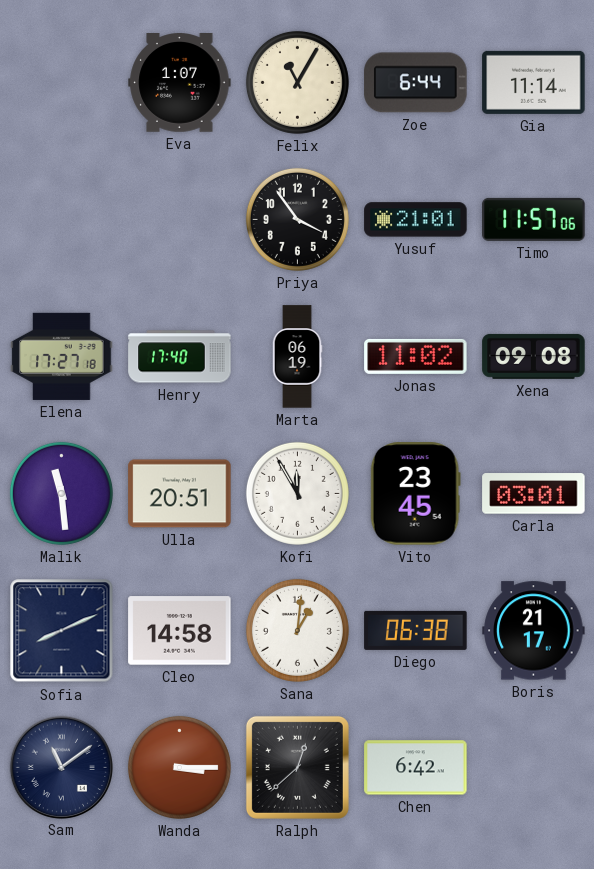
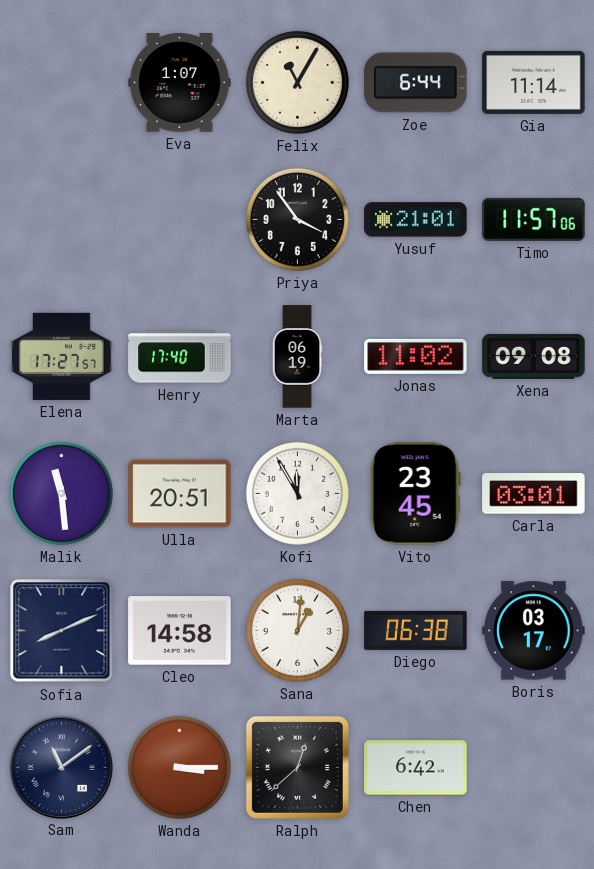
Elena: 17:27:18 -> 17:27:57 (62, 356)
Boris: 21:17 -> 03:17 (534, 631)
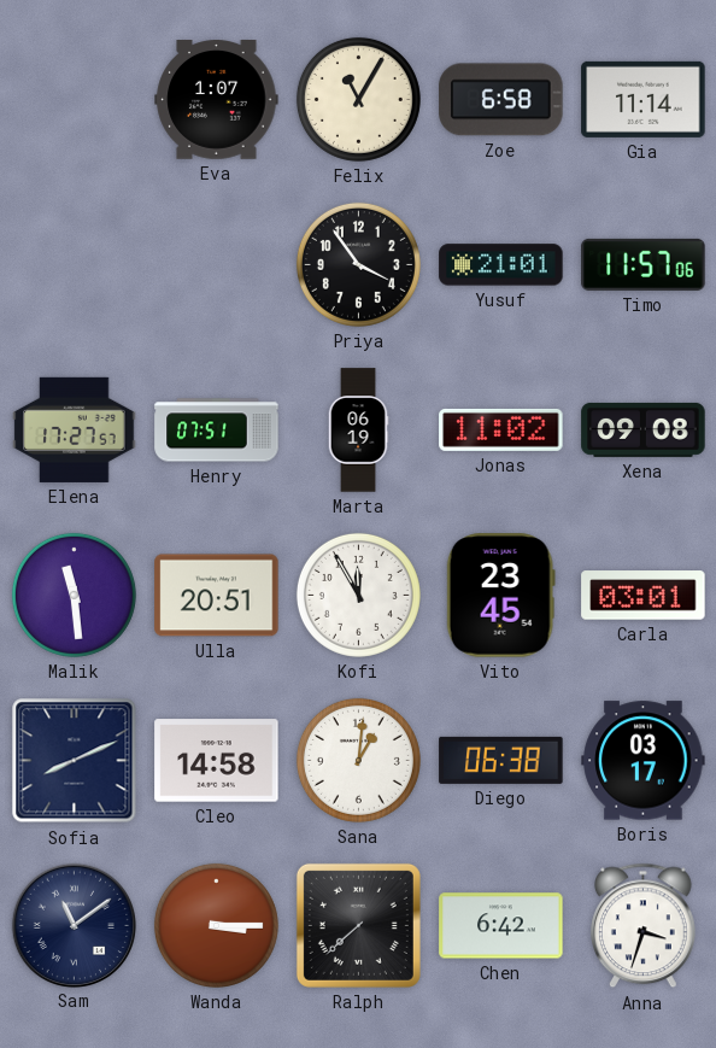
Zoe: 6:44 -> 6:58 (501, 100)
Henry: 17:40 -> 07:51 (217, 431)
Ralph: 12:38 -> 7:38 (358, 925)
Anna: none -> 3:33 (644, 926)
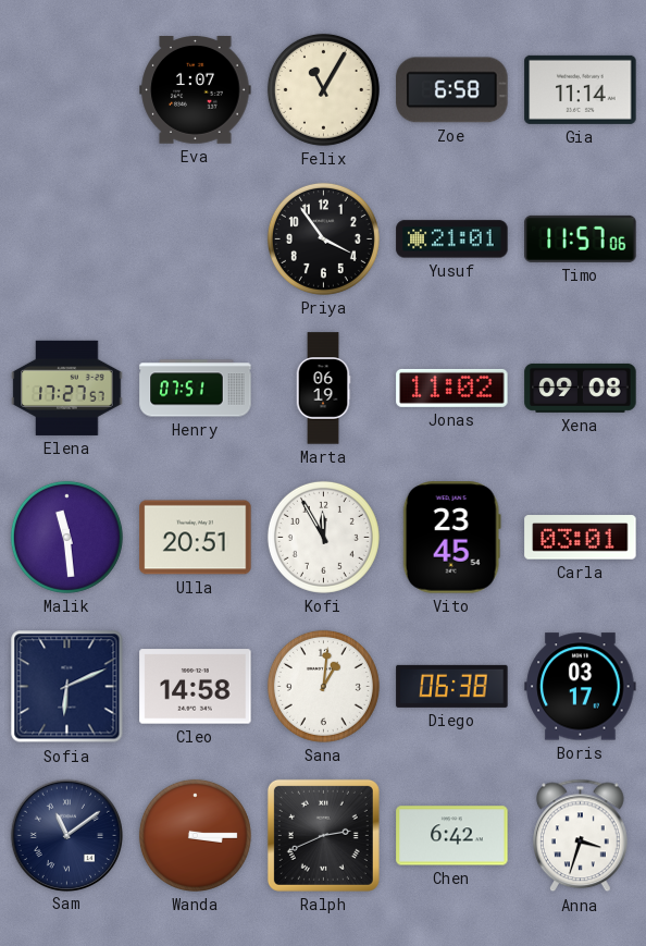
Sofia: 8:11 -> 6:11 (67, 687)
Ralph: 7:38 -> 2:41 (323, 835)
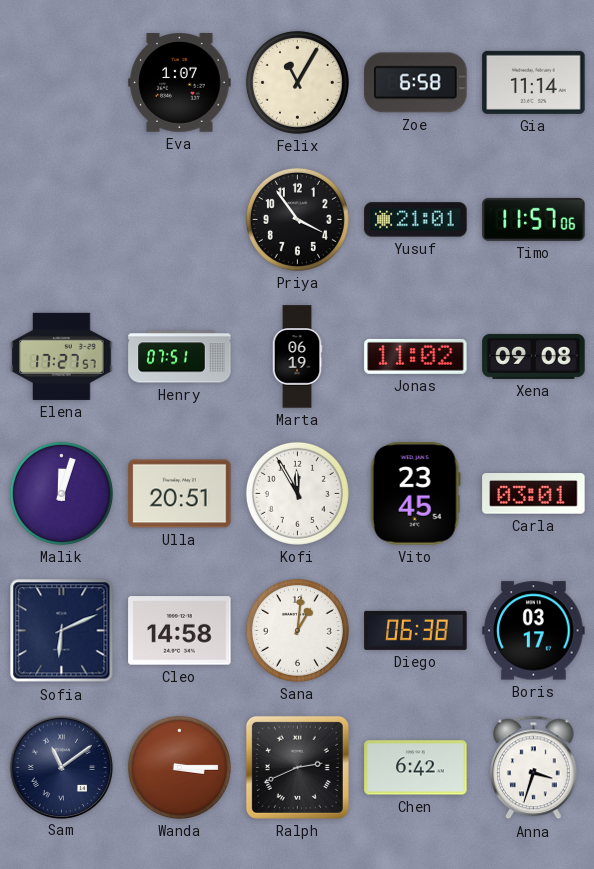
Malik: 11:29 -> 12:03 (61, 493)
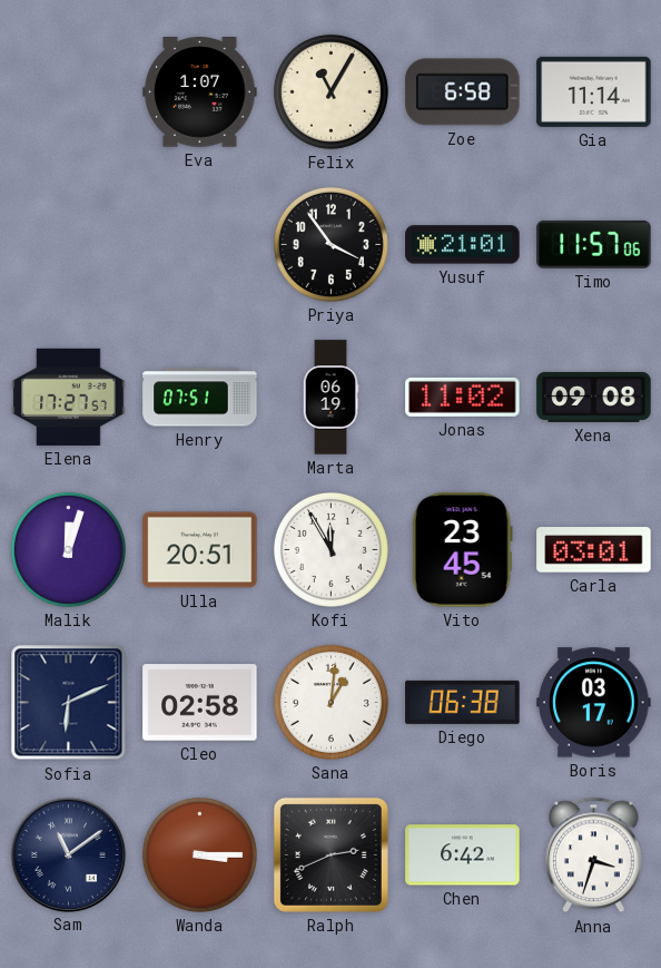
Cleo: 14:58 -> 02:58 (200, 703)
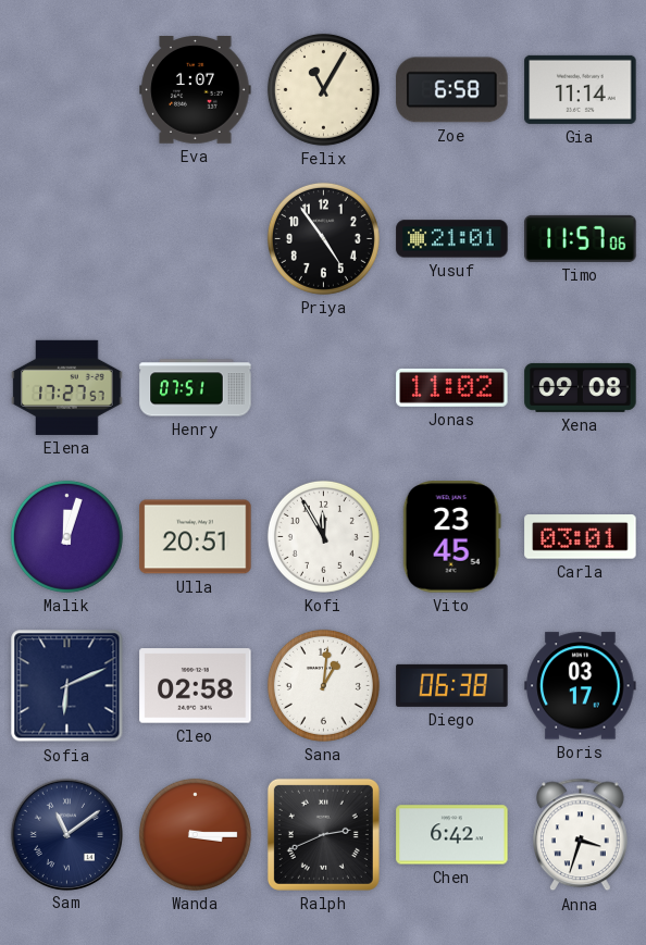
Priya: 3:54 -> 4:54 (323, 238)
Marta: 06:19 -> none (331, 398)
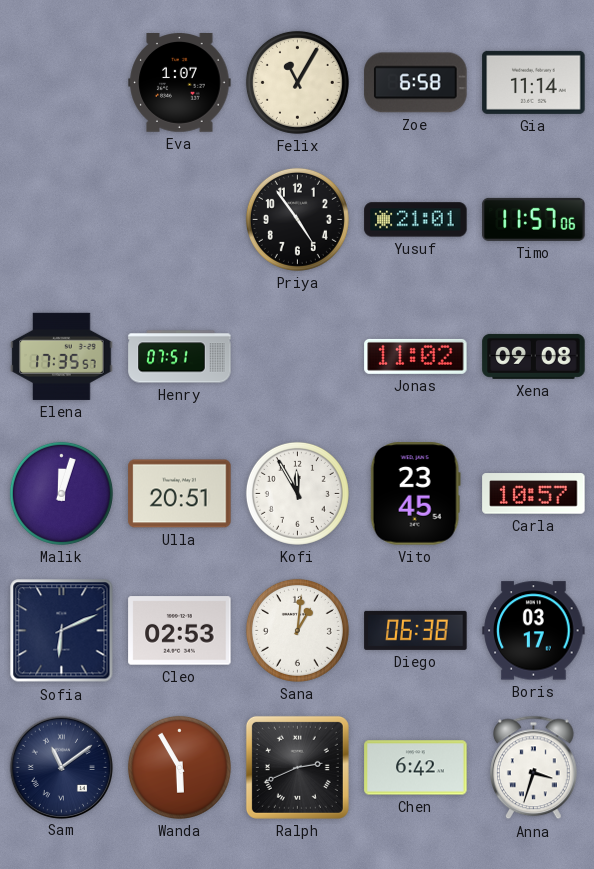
Elena: 17:27 -> 17:35 (62, 356)
Carla: 03:01 -> 10:57 (534, 494)
Cleo: 02:58 -> 02:53 (180, 631)
Wanda: 3:15 -> 5:55 (179, 767)
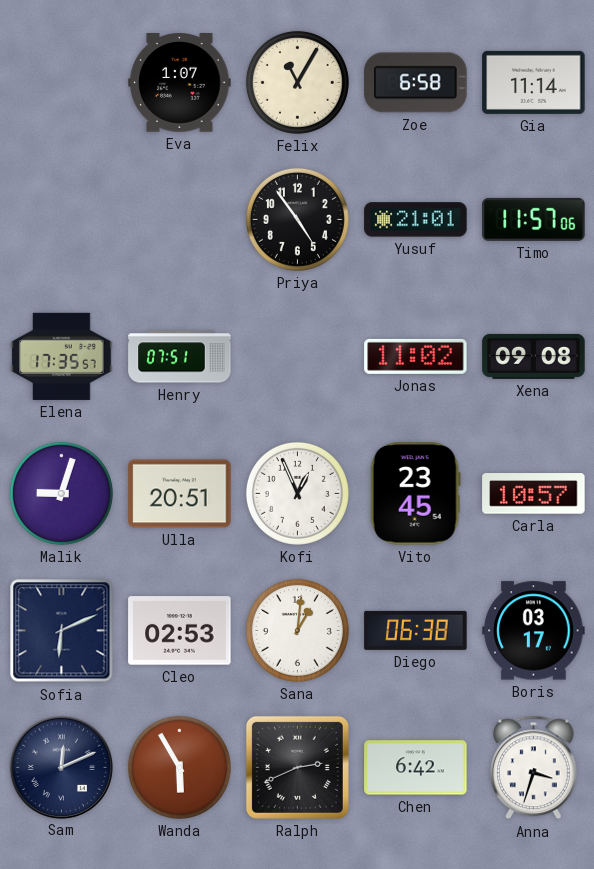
Malik: 12:03 -> 9:03 (61, 493)
Kofi: 11:55 -> 12:56 (297, 493)
Sam: 11:09 -> 12:11 (61, 767)
